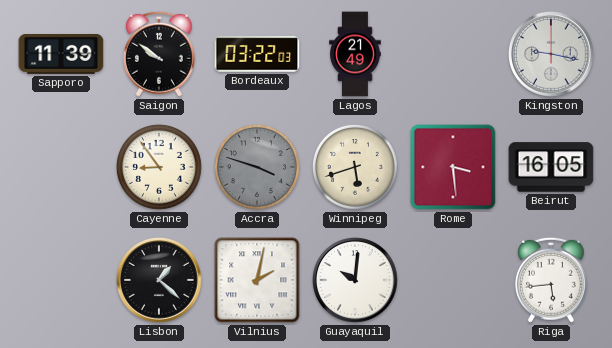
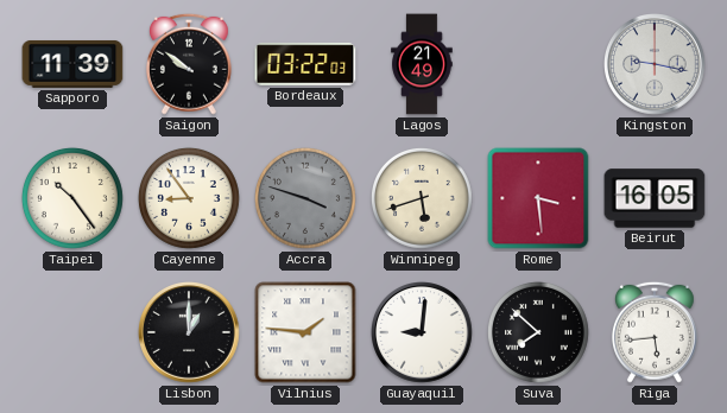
Taipei: none -> 10:24 (72, 198)
Lisbon: 1:22 -> 1:00 (189, 332)
Vilnius: 2:02 -> 1:46 (305, 332)
Guayaquil: 10:01 -> 9:01 (422, 332)
Suva: none -> 7:52 (538, 332)
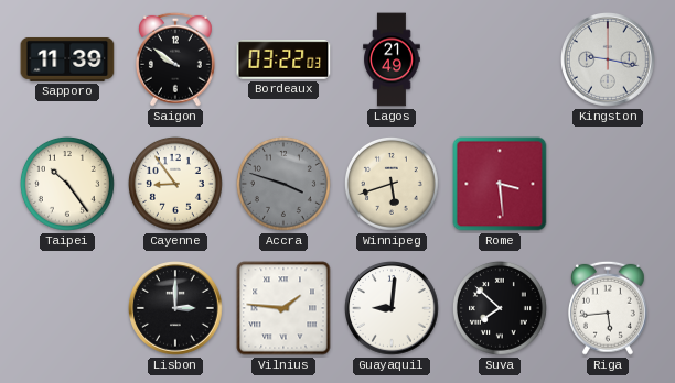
Beirut: 16:05 -> none (655, 198)
Lisbon: 1:00 -> 3:00 (175, 308)
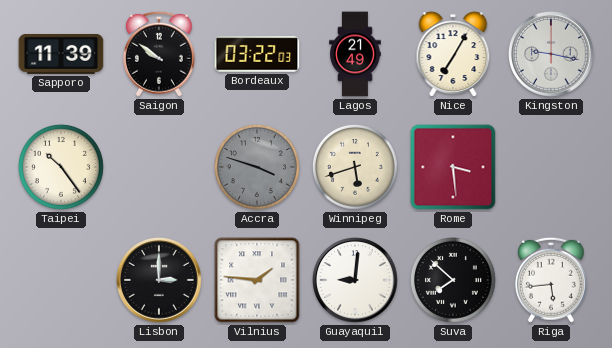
Nice: none -> 7:05 (453, 54)
Cayenne: 8:54 -> none (175, 184)
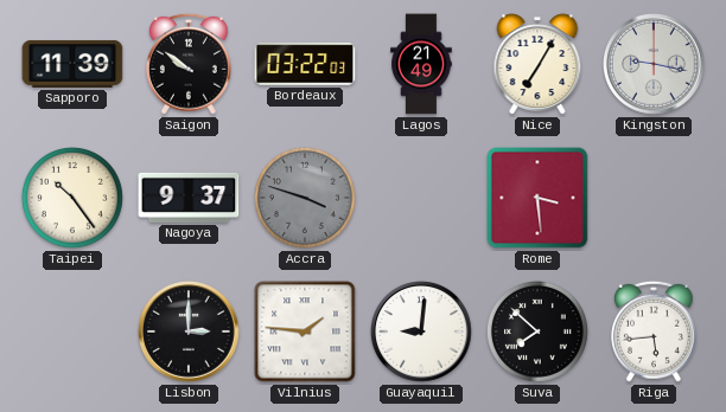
Nagoya: none -> 9:37 (189, 198)
Winnipeg: 5:42 -> none (355, 167)
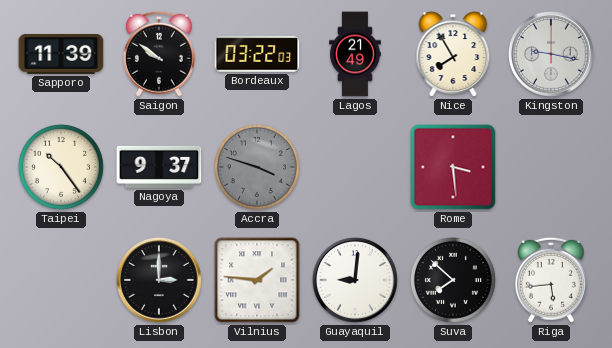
Nice: 7:05 -> 7:55 (453, 54)
